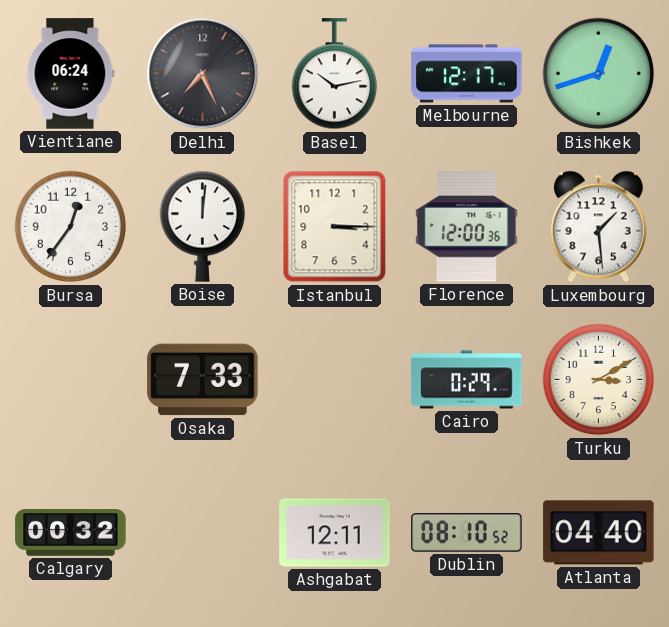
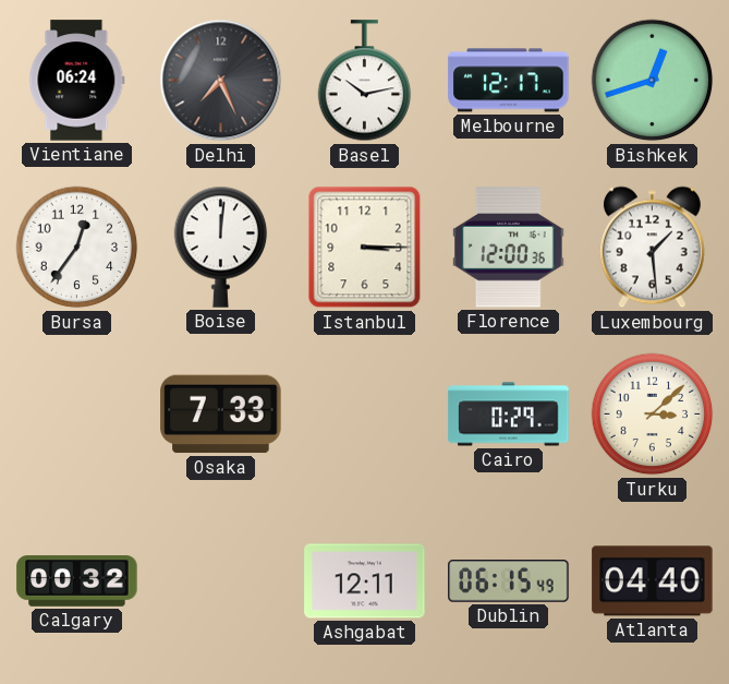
Turku: 3:10 -> 3:08 (653, 415)
Dublin: 08:10 -> 06:15 (509, 581)
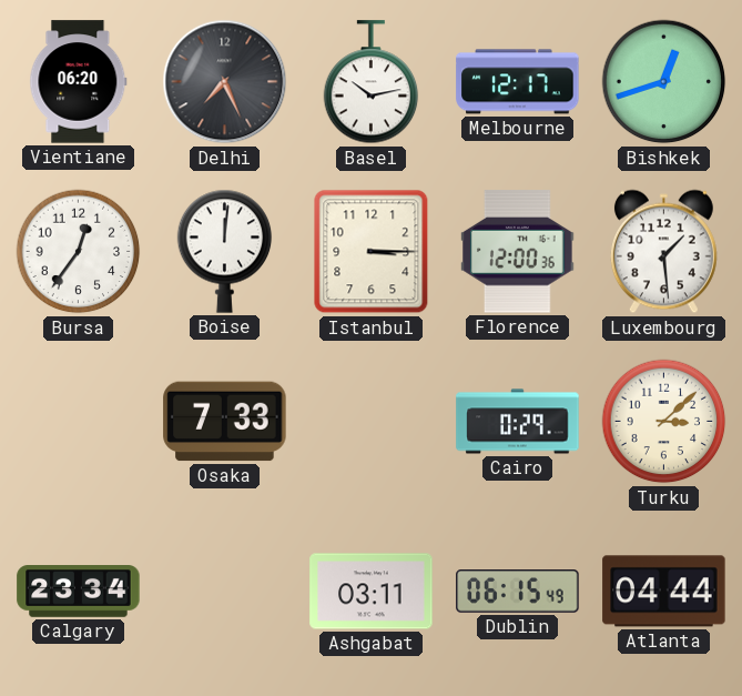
Vientiane: 06:24 -> 06:20 (79, 82)
Calgary: 00:32 -> 23:34 (79, 592)
Ashgabat: 12:11 -> 03:11 (372, 592)
Atlanta: 04:40 -> 04:44 (664, 592)
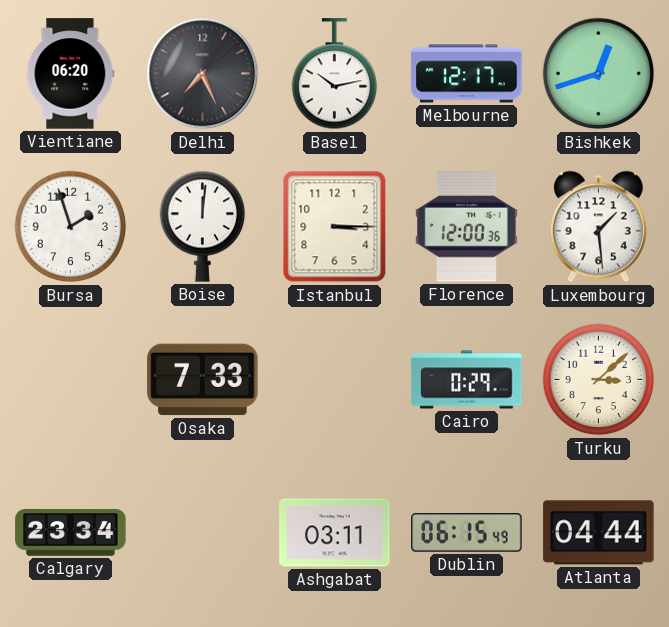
Bursa: 12:36 -> 1:57 (71, 227)
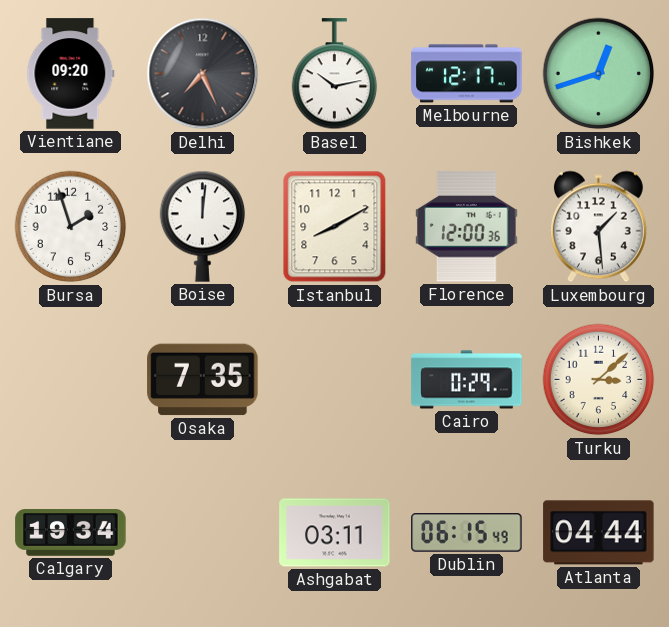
Vientiane: 06:20 -> 09:20 (71, 74)
Istanbul: 3:15 -> 8:10 (335, 227)
Osaka: 7:33 -> 7:35 (203, 380)
Calgary: 23:34 -> 19:34 (71, 533)
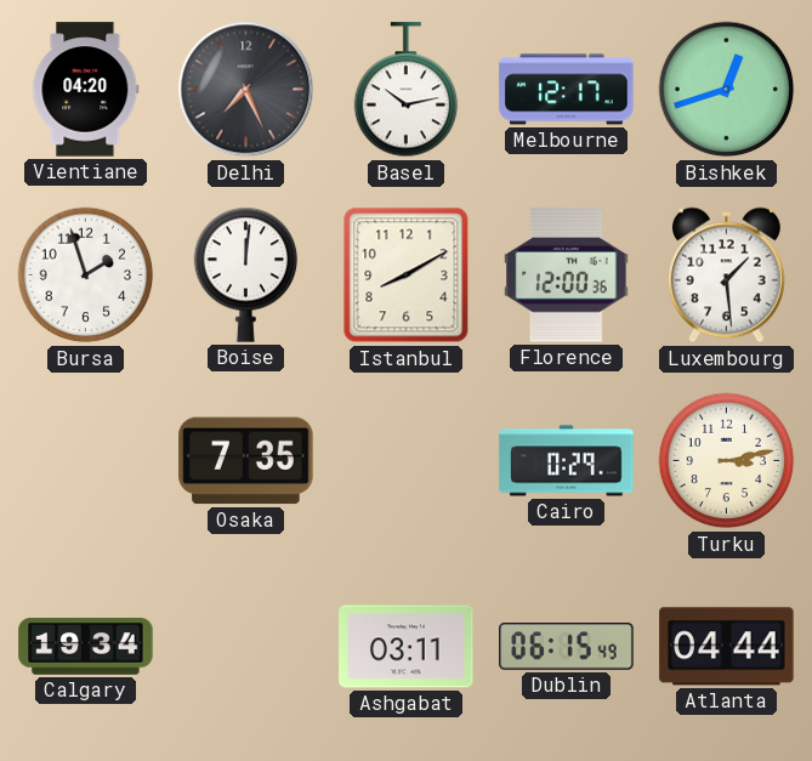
Vientiane: 09:20 -> 04:20 (86, 90)
Turku: 3:08 -> 3:13 (727, 461)
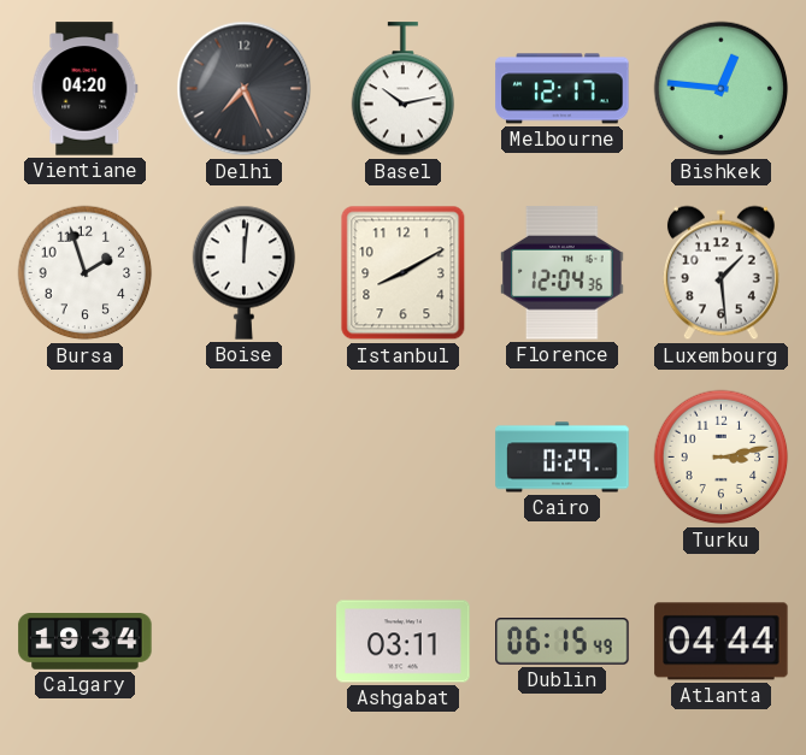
Bishkek: 12:42 -> 12:46 (722, 89)
Florence: 12:00 -> 12:04 (563, 273)
Osaka: 7:35 -> none (246, 461)
